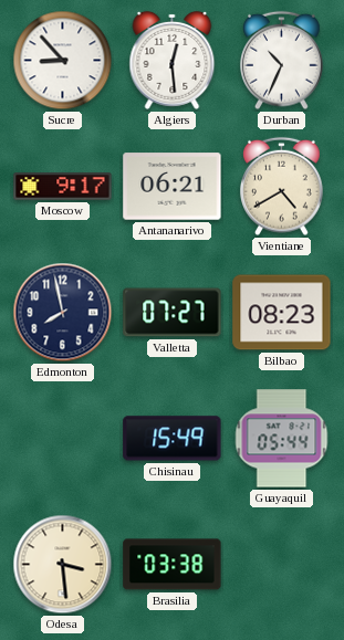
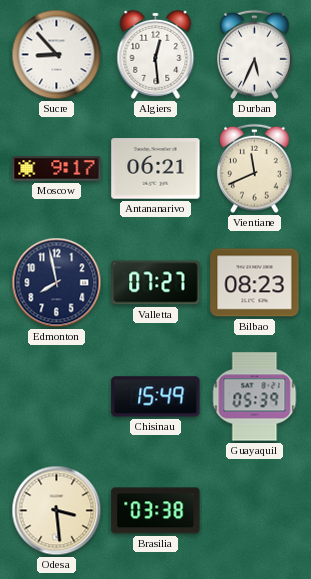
Durban: 10:34 -> 5:34 (255, 55)
Vientiane: 4:40 -> 11:41 (255, 169)
Guayaquil: 05:44 -> 05:39 (255, 397)
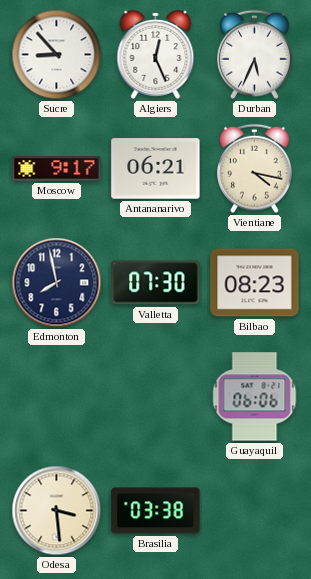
Algiers: 12:29 -> 12:26 (156, 54)
Vientiane: 11:41 -> 4:17 (255, 169)
Valletta: 07:27 -> 07:30 (156, 283)
Chisinau: 15:49 -> none (156, 397)
Guayaquil: 05:39 -> 06:06 (255, 397)
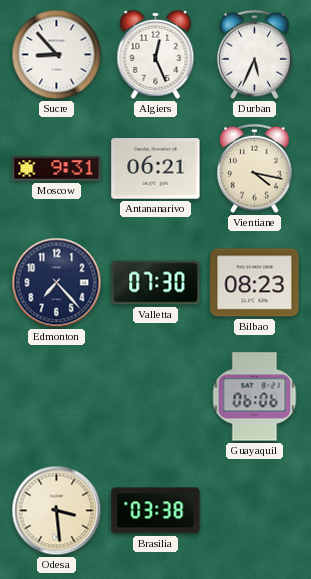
Moscow: 9:17 -> 9:31 (57, 169)
Edmonton: 7:58 -> 7:23 (57, 283)
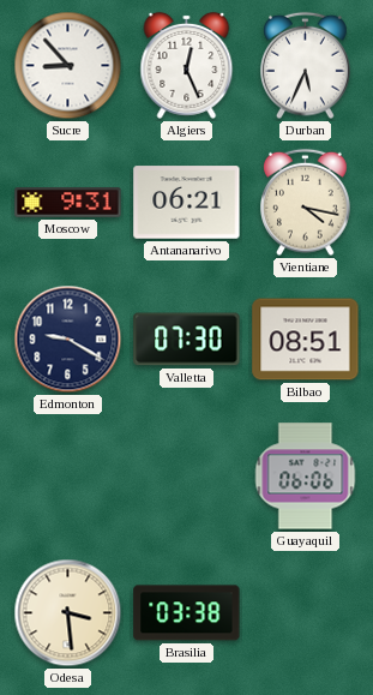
Edmonton: 7:23 -> 9:20 (68, 340)
Bilbao: 08:23 -> 08:51 (306, 340)
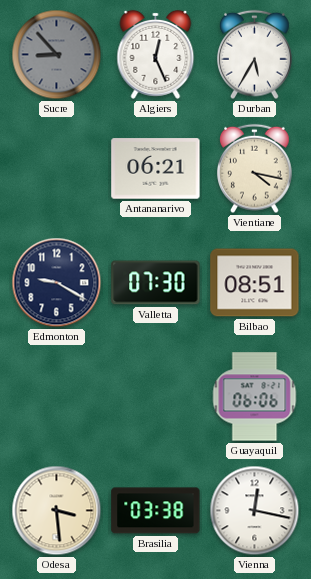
Sucre dial: white -> grey (57, 55)
Durban: 5:34 -> 5:35 (255, 55)
Moscow: 9:31 -> none (68, 203)
Vienna: none -> 12:17 (255, 511)
